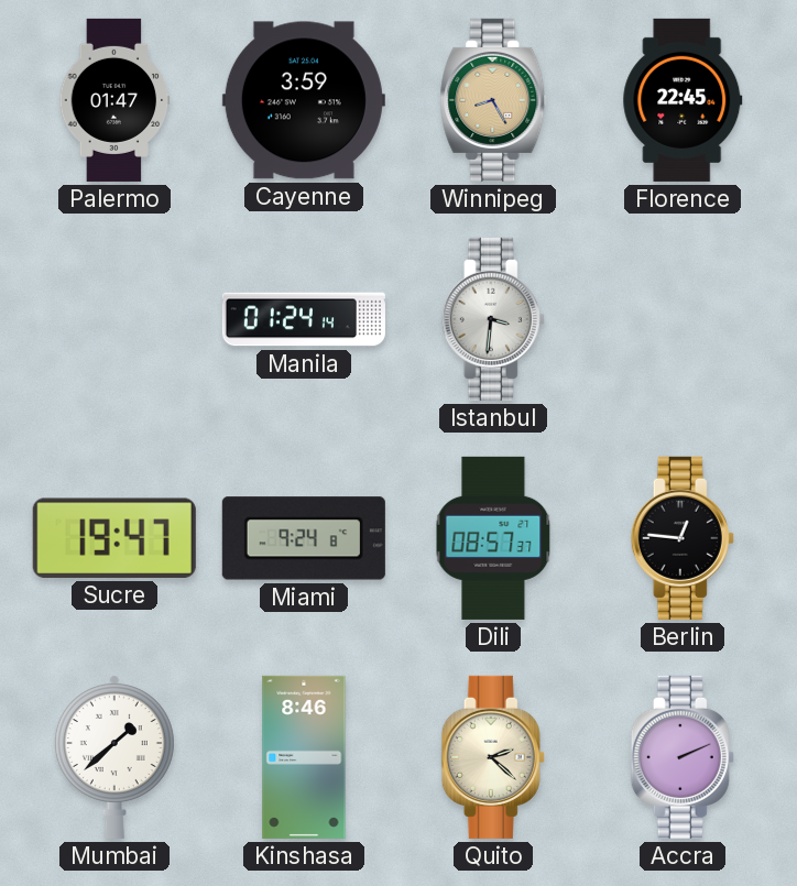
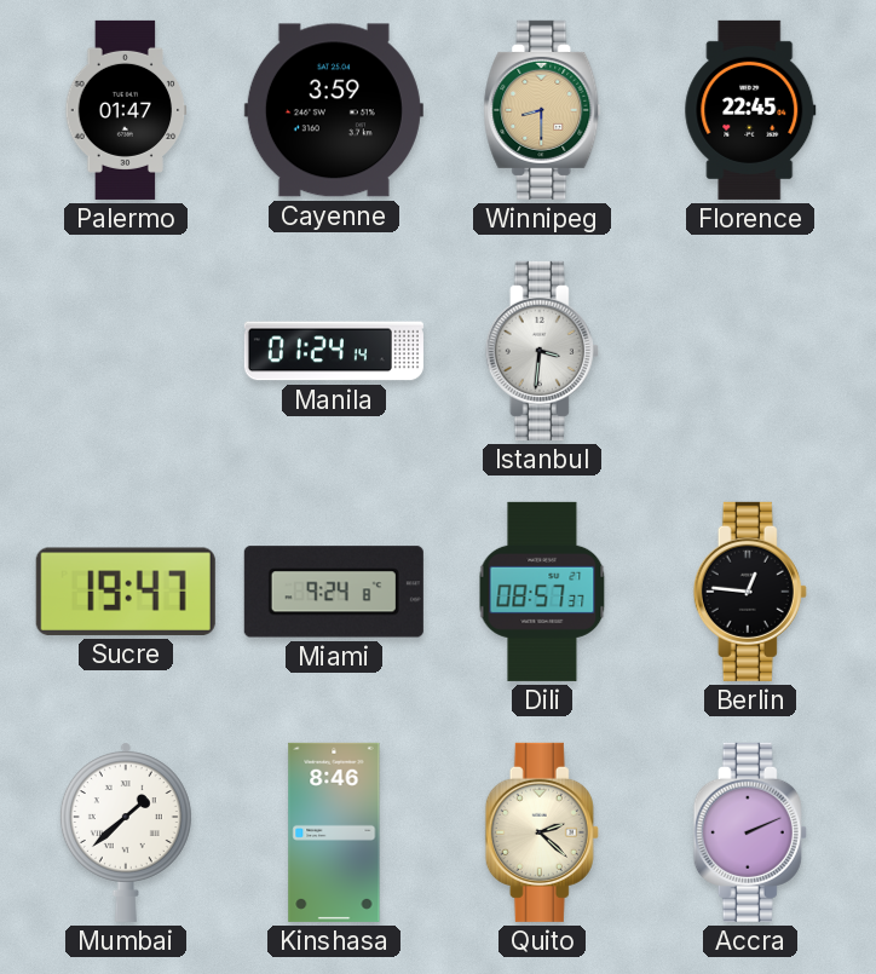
Winnipeg: 8:25 -> 8:30 (542, 110)
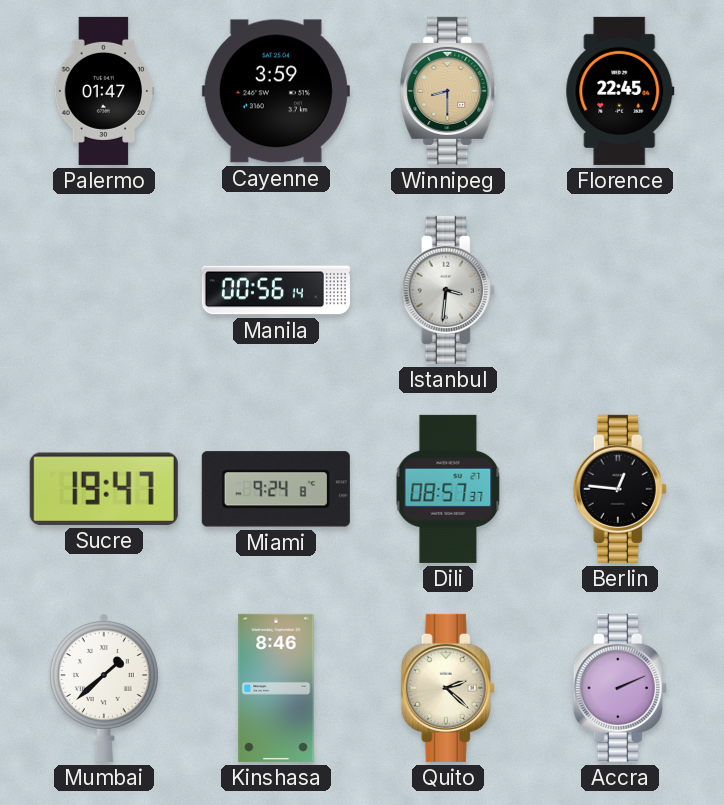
Manila: 01:24 -> 00:56 (276, 290)
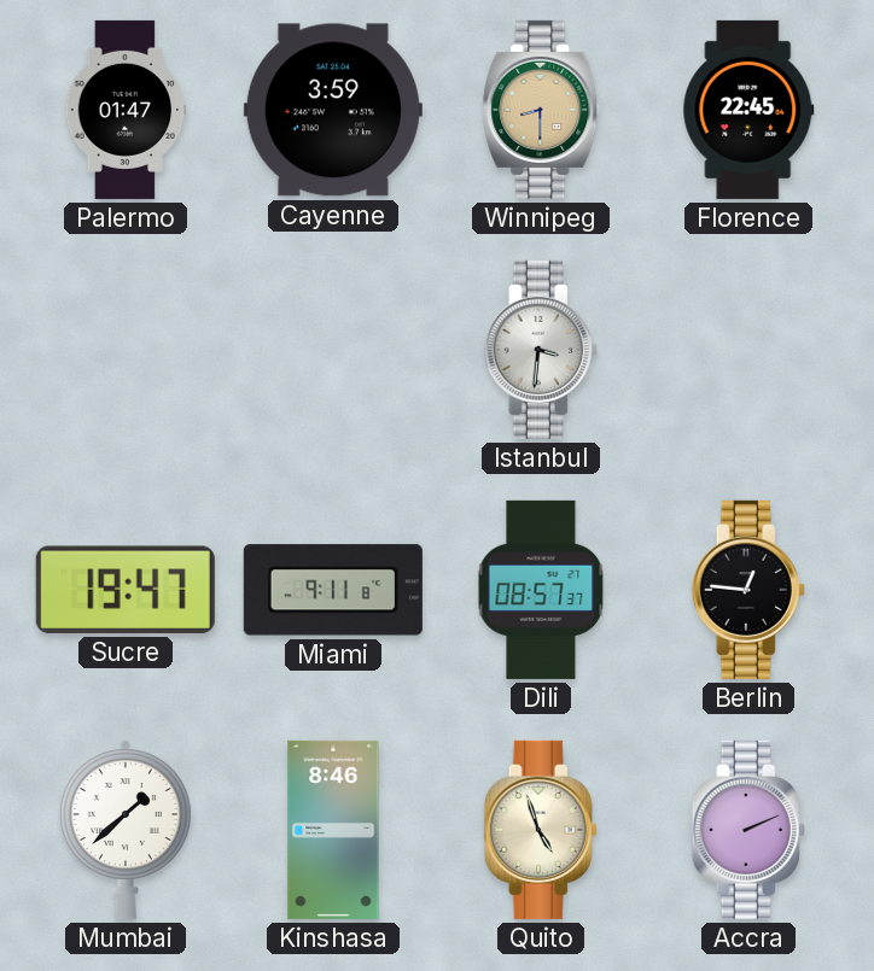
Manila: 00:56 -> none (276, 290)
Miami: 9:24 -> 9:11 (333, 590)
Quito: 2:22 -> 4:57 (541, 830)
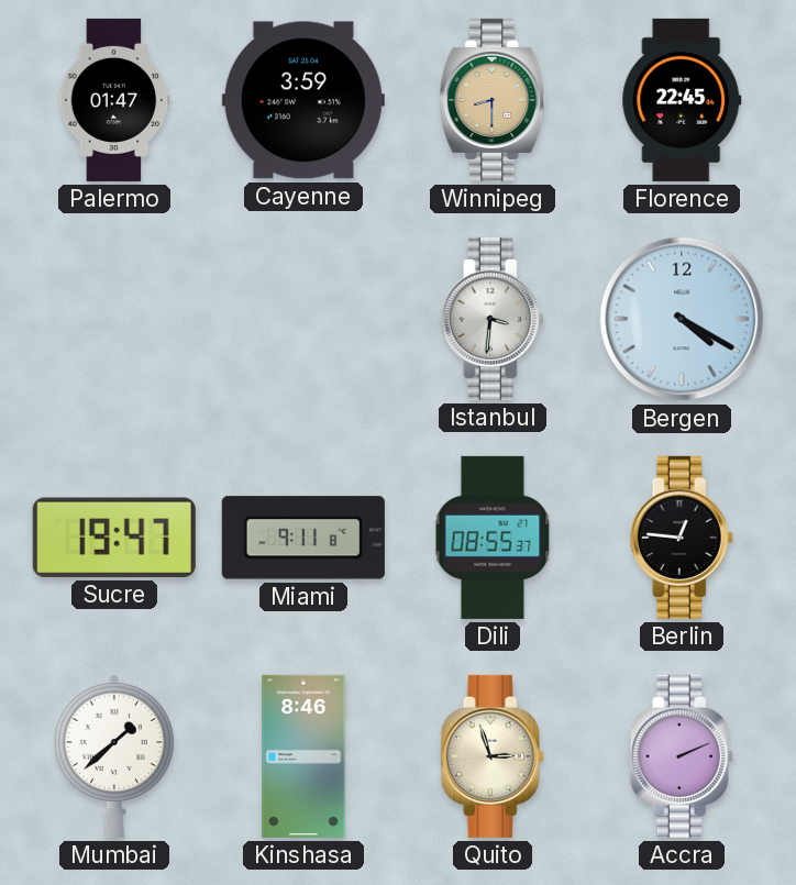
Bergen: none -> 4:20 (682, 319)
Dili: 08:57 -> 08:55 (493, 538)
Quito: 4:57 -> 2:57 (493, 756)
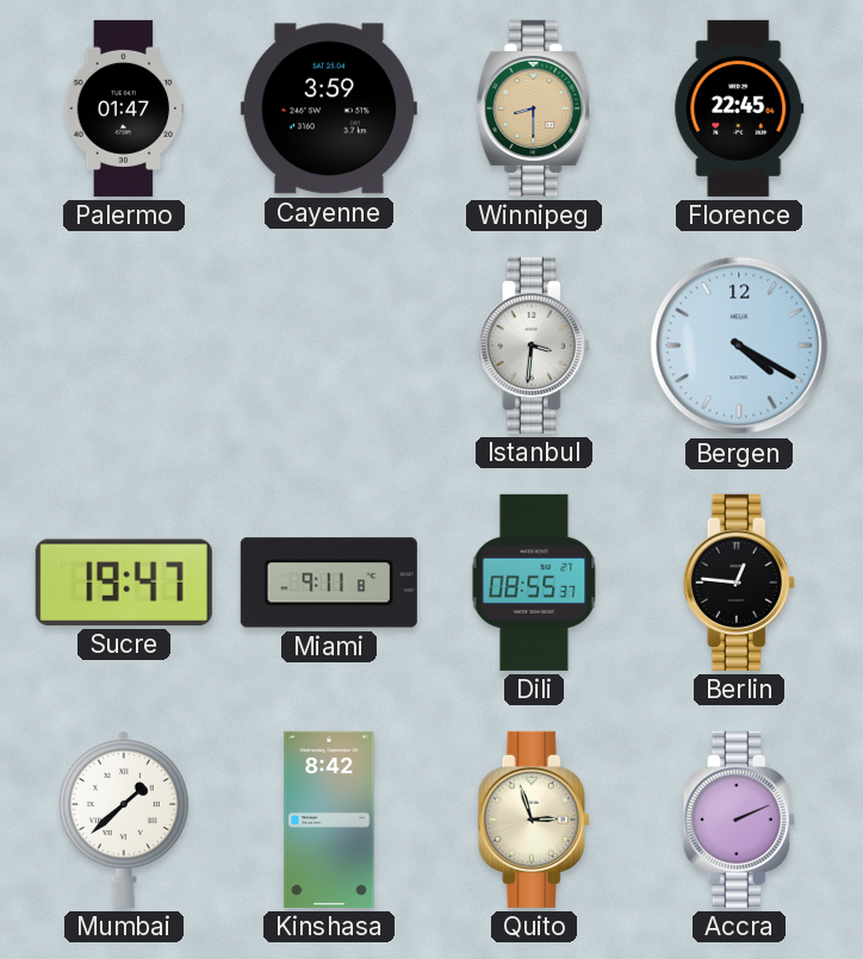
Kinshasa: 8:46 -> 8:42 (329, 820)
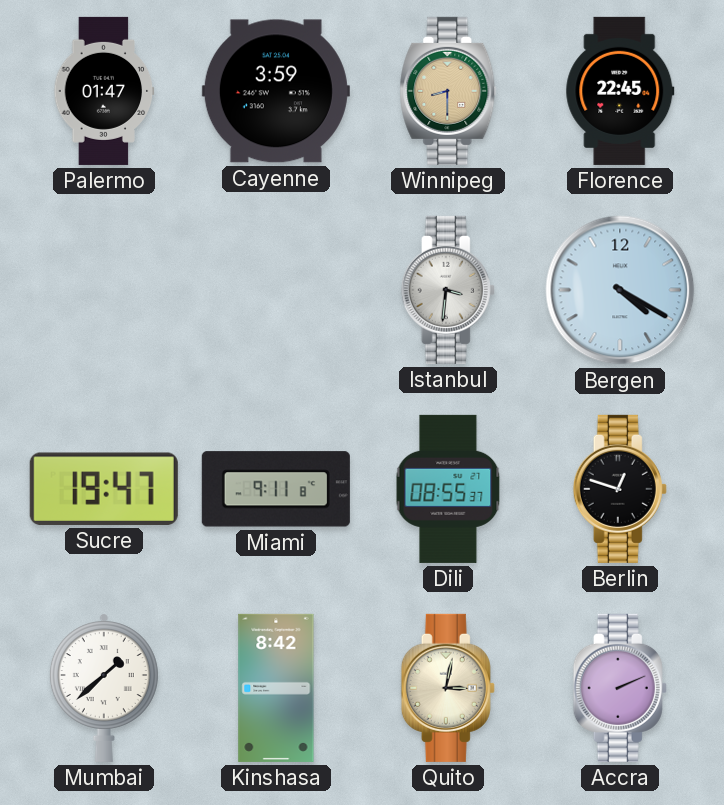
Berlin: 12:46 -> 12:48 (620, 489)
Quito: 2:57 -> 3:02 (448, 688)
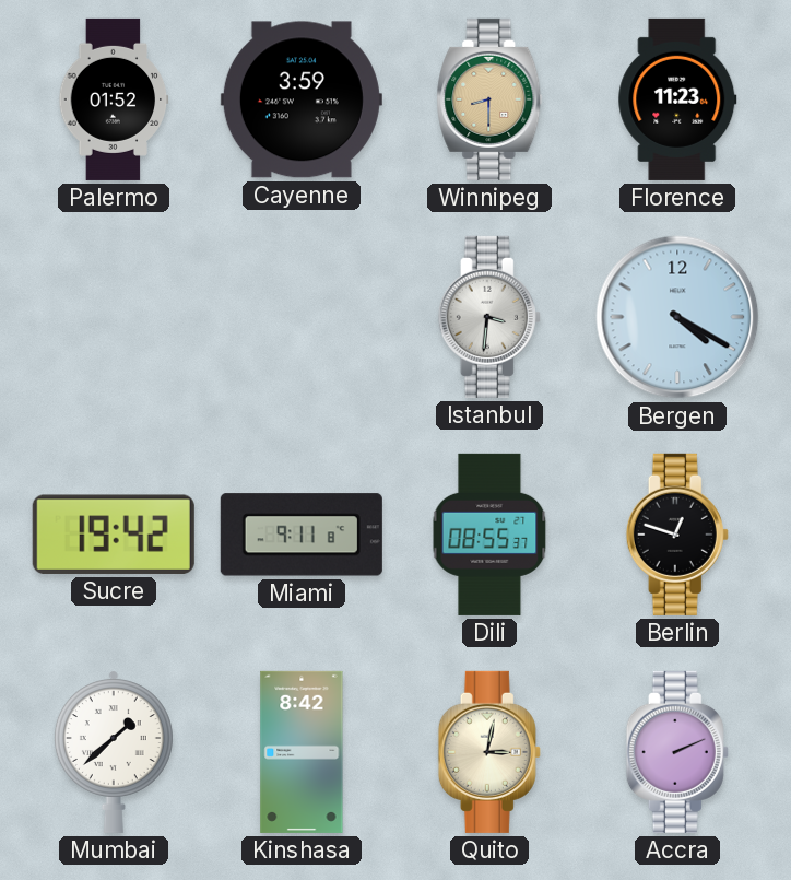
Palermo: 01:47 -> 01:52 (114, 99)
Florence: 22:45 -> 11:23 (677, 99)
Sucre: 19:47 -> 19:42 (114, 535)
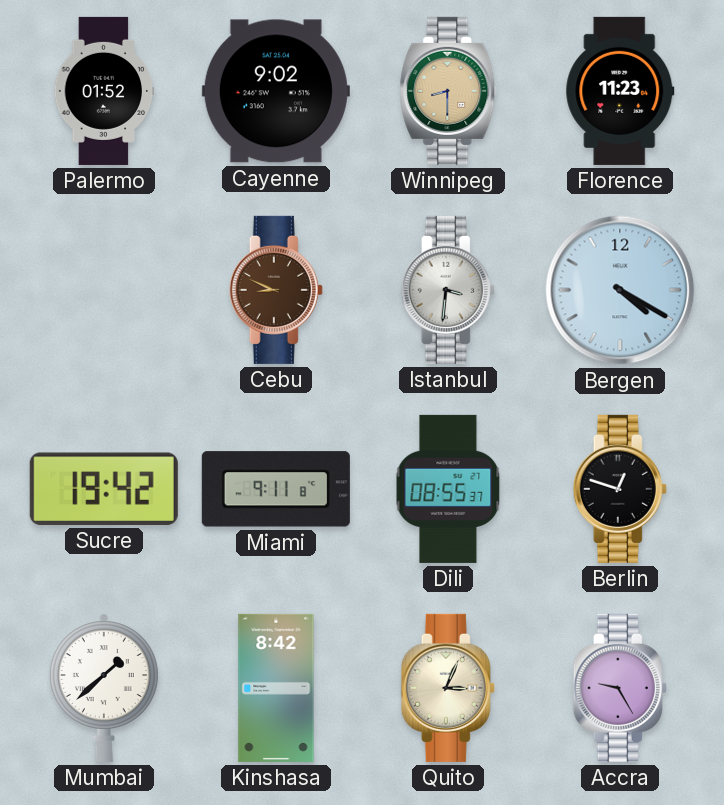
Cayenne: 3:59 -> 9:02 (276, 91)
Cebu: none -> 8:49 (276, 290)
Quito: 3:02 -> 3:04 (448, 688)
Accra: 2:11 -> 9:25 (620, 688)
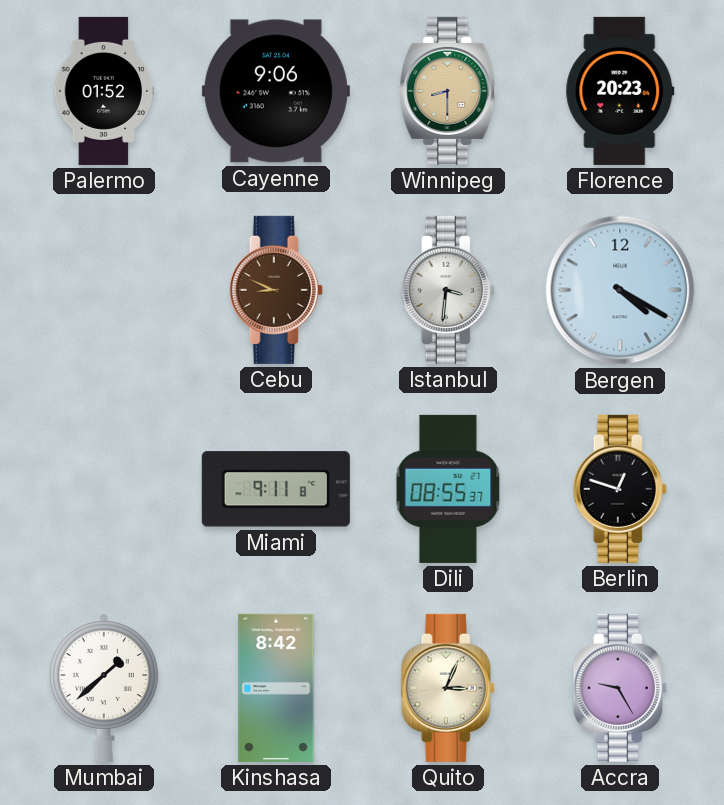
Cayenne: 9:02 -> 9:06 (276, 91)
Florence: 11:23 -> 20:23 (620, 91)
Sucre: 19:42 -> none (104, 489)
